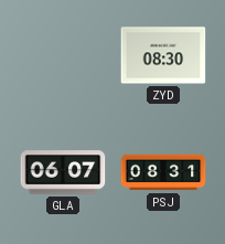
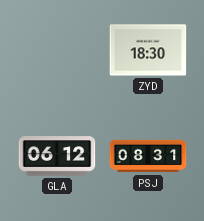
ZYD: 08:30 -> 18:30 (148, 50)
GLA: 06:07 -> 06:12 (57, 156)
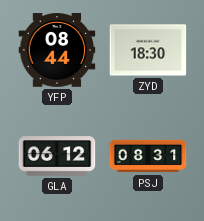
YFP: none -> 08:44 (57, 50)
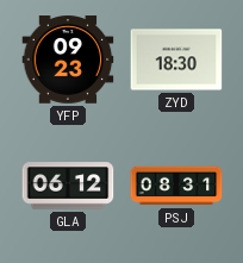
YFP: 08:44 -> 09:23 (68, 60)
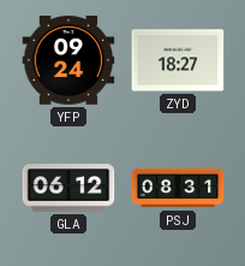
YFP: 09:23 -> 09:24 (68, 60)
ZYD: 18:30 -> 18:27 (178, 60)
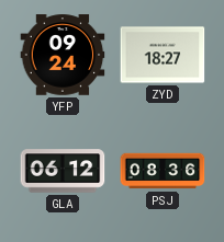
PSJ: 08:31 -> 08:36 (163, 171)
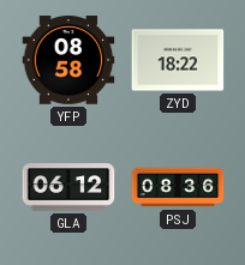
YFP: 09:24 -> 08:58 (68, 60)
ZYD: 18:27 -> 18:22 (178, 60)
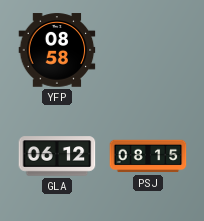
ZYD: 18:22 -> none (178, 60)
PSJ: 08:36 -> 08:15 (148, 156)
